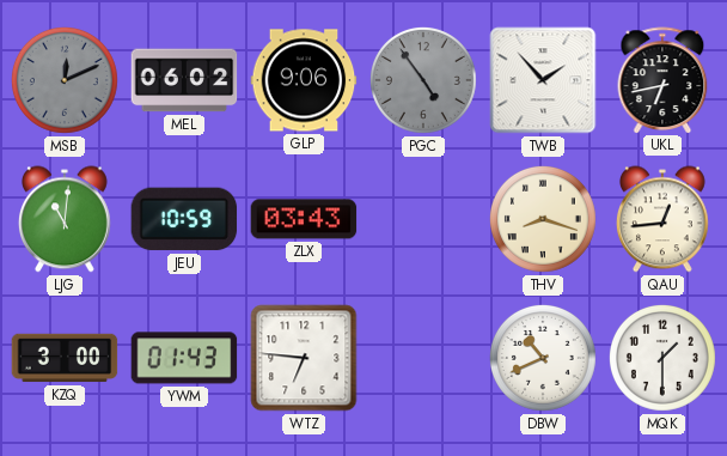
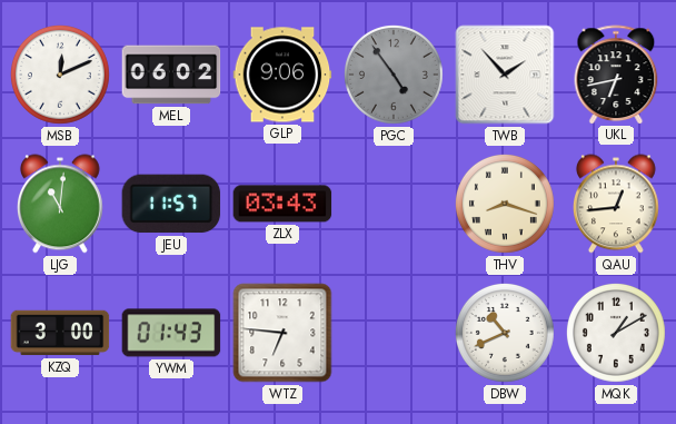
MSB dial: grey -> white (60, 75)
JEU: 10:59 -> 11:57 (171, 204)
MQK: 1:30 -> 1:10 (616, 333)
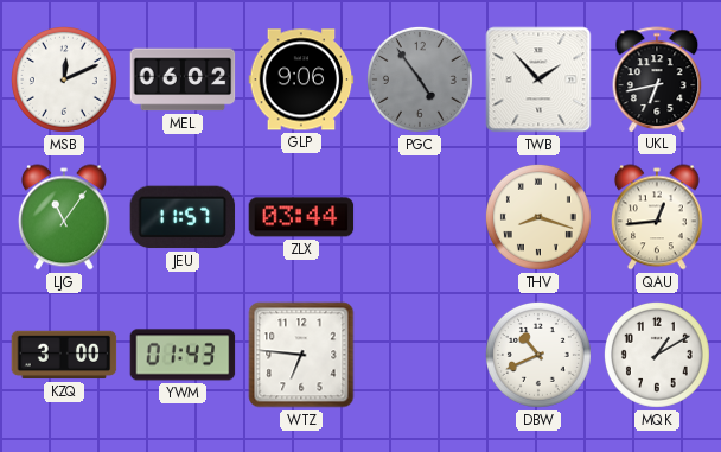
LJG: 11:01 -> 11:06 (64, 217)
ZLX: 03:43 -> 03:44 (301, 217)
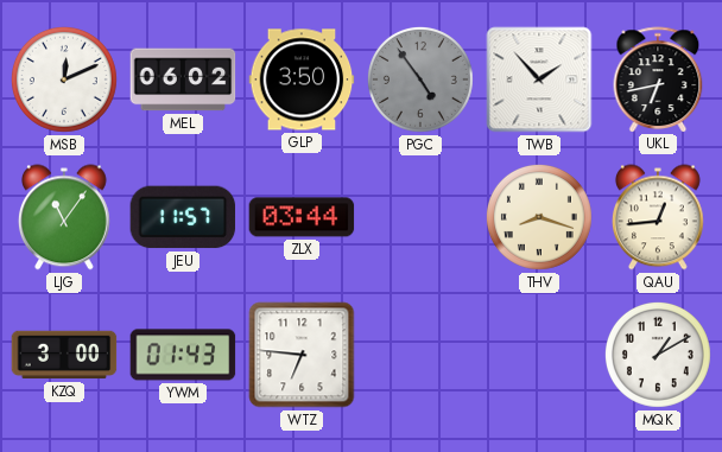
GLP: 9:06 -> 3:50 (302, 79)
DBW: 10:41 -> none (538, 355)
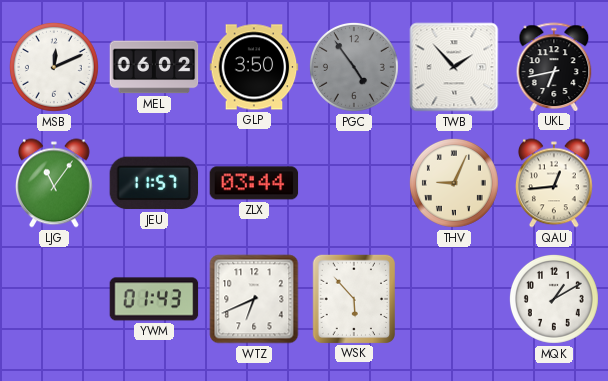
THV: 8:18 -> 9:04 (454, 183)
KZQ: 3:00 -> none (64, 355)
WTZ: 6:46 -> 6:41 (254, 299)
WSK: none -> 5:53 (353, 298)
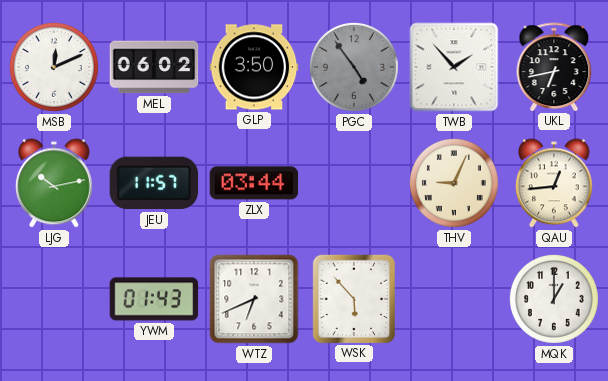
LJG: 11:06 -> 10:13 (54, 183)
MQK: 1:10 -> 1:00 (554, 299)
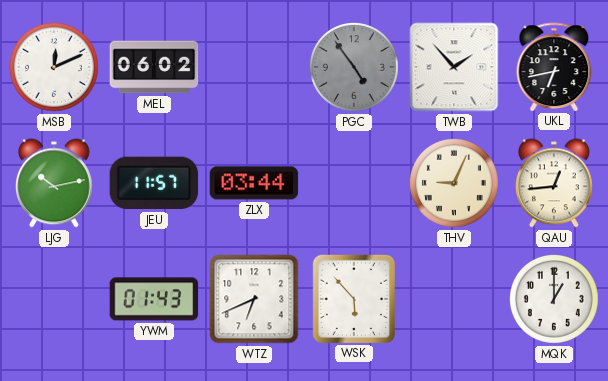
GLP: 3:50 -> none (254, 67)
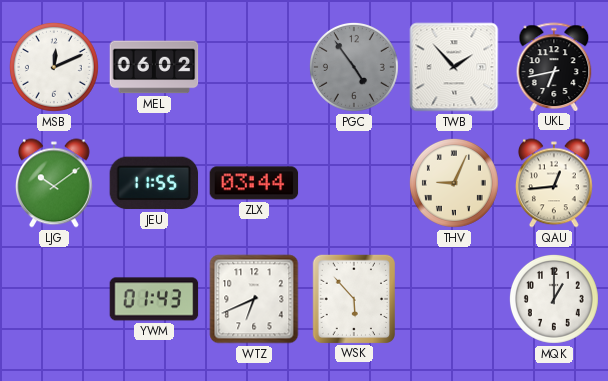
LJG: 10:13 -> 10:09 (54, 183)
JEU: 11:57 -> 11:55 (154, 183)
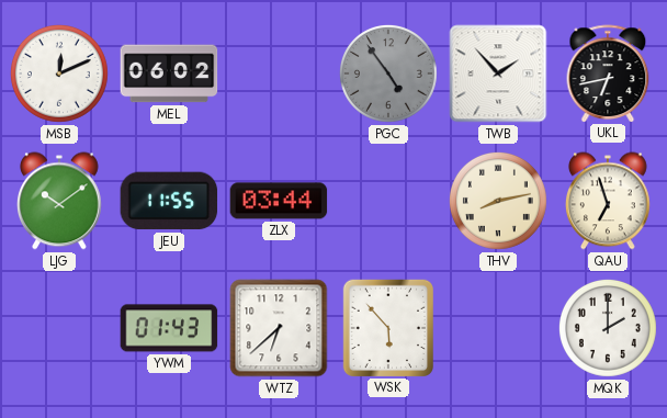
THV: 9:04 -> 8:13 (498, 201)
QAU: 12:44 -> 6:57 (608, 201)
WTZ: 6:41 -> 6:38 (279, 328)
MQK: 1:00 -> 2:00 (608, 328)
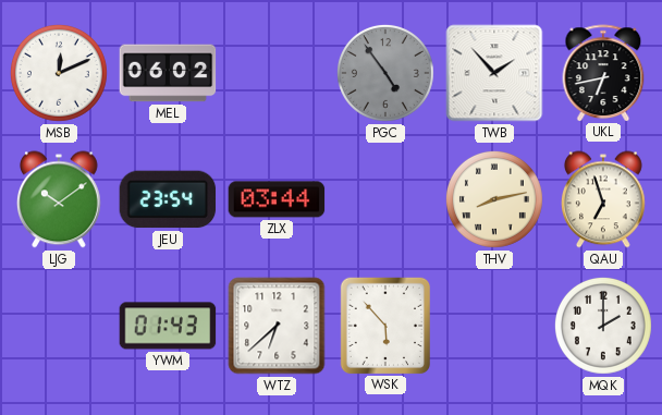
JEU: 11:55 -> 23:54 (168, 199)
